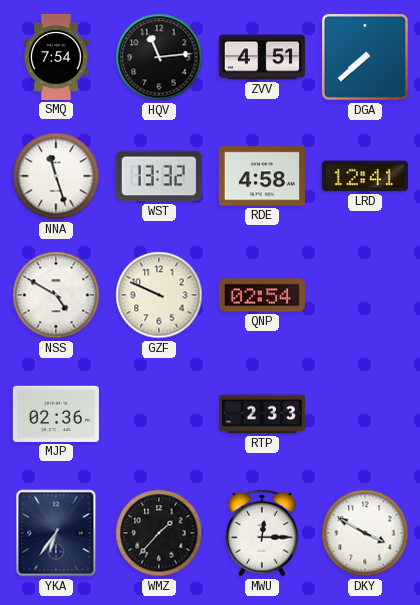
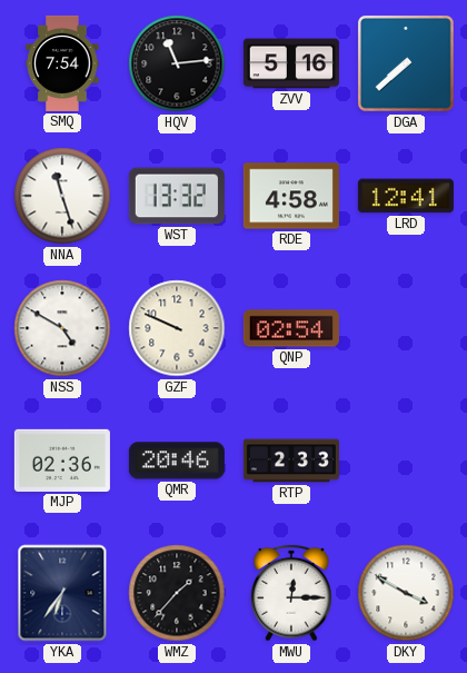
ZVV: 4:51 -> 5:16 (291, 63)
QMR: none -> 20:46 (177, 461)
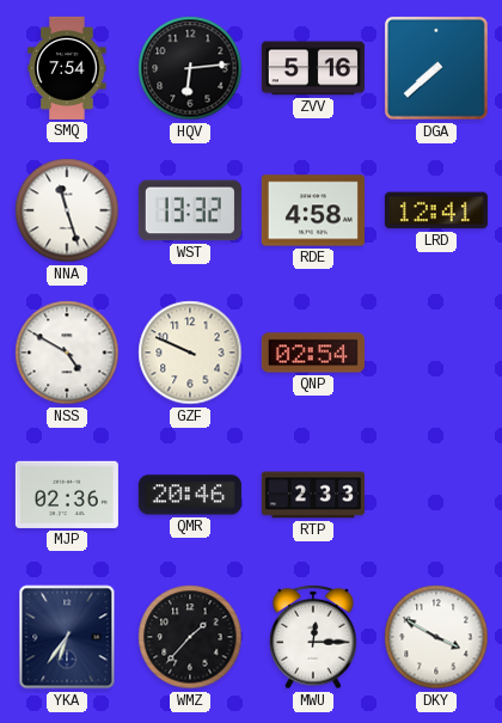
HQV: 11:14 -> 6:14 (190, 68)
